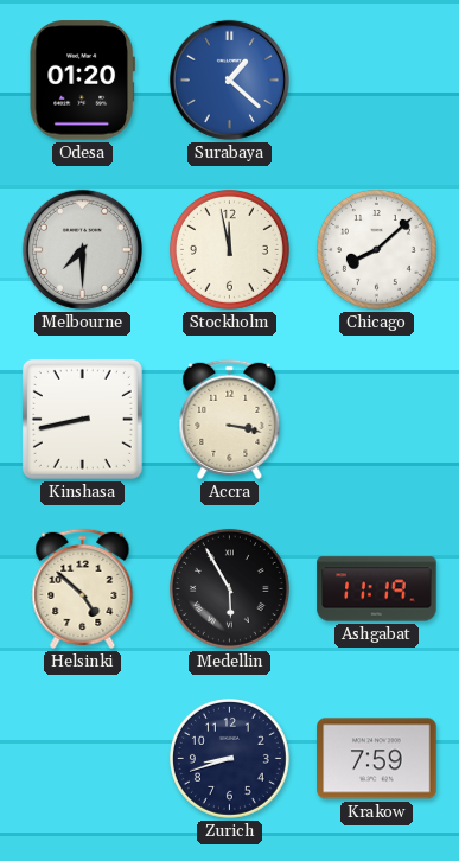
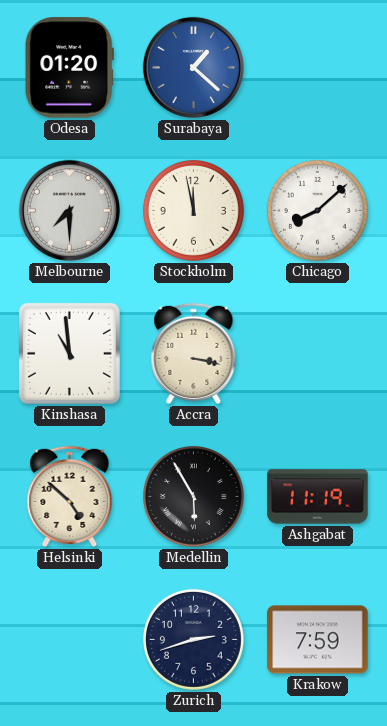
Kinshasa: 8:43 -> 10:59 (69, 353)
Zurich: 8:42 -> 2:42 (193, 639)
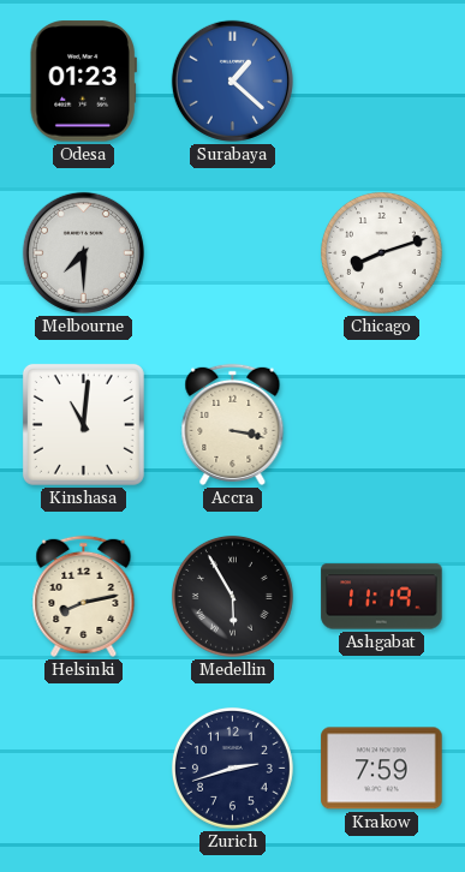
Odesa: 01:20 -> 01:23 (83, 82)
Stockholm: 11:58 -> none (193, 210)
Chicago: 8:08 -> 8:12 (381, 252)
Kinshasa: 10:59 -> 11:01 (83, 424)
Helsinki: 4:52 -> 8:13 (84, 596)
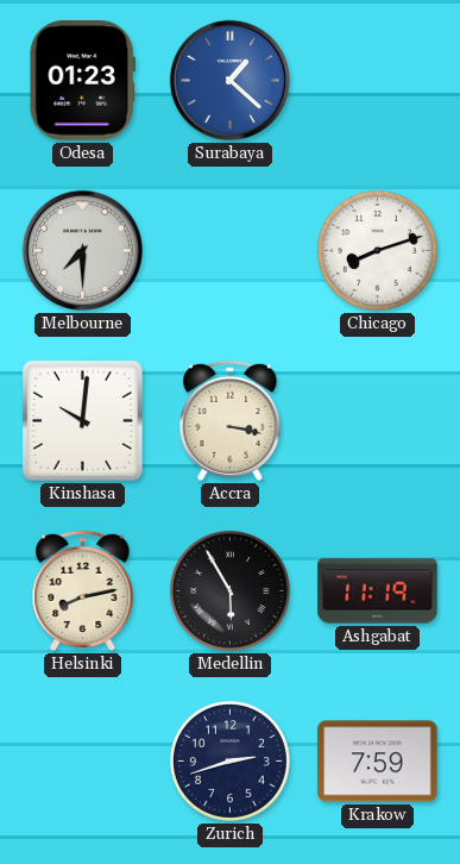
Kinshasa: 11:01 -> 10:01 (82, 420)
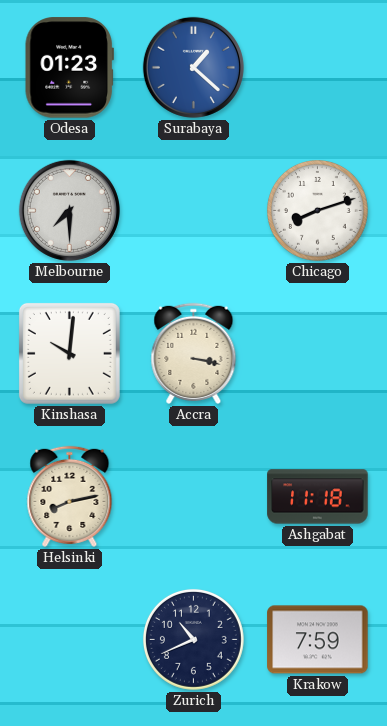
Medellin: 5:55 -> none (229, 590)
Ashgabat: 11:19 -> 11:18 (318, 497)
Zurich: 2:42 -> 10:41 (193, 639)
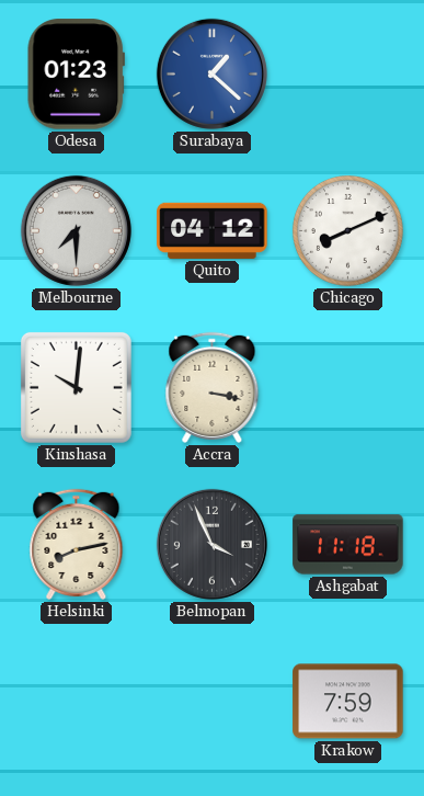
Quito: none -> 04:12 (213, 230)
Chicago: 8:12 -> 8:11 (347, 230)
Belmopan: none -> 3:56 (211, 544)
Zurich: 10:41 -> none (193, 639)
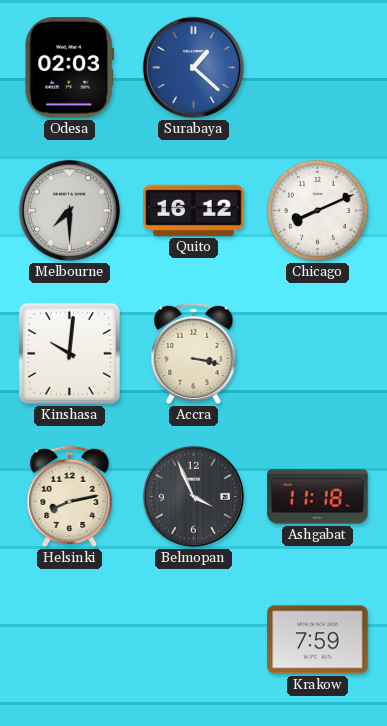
Odesa: 01:23 -> 02:03 (69, 68)
Quito: 04:12 -> 16:12 (194, 210)
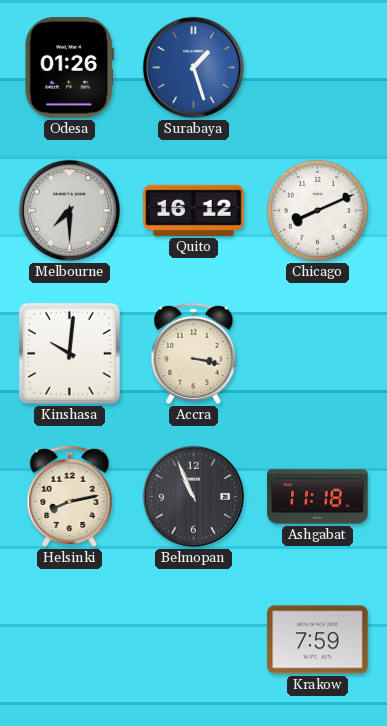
Odesa: 02:03 -> 01:26 (69, 68)
Surabaya: 1:22 -> 1:27 (193, 67)
Belmopan: 3:56 -> 10:56 (193, 496)
